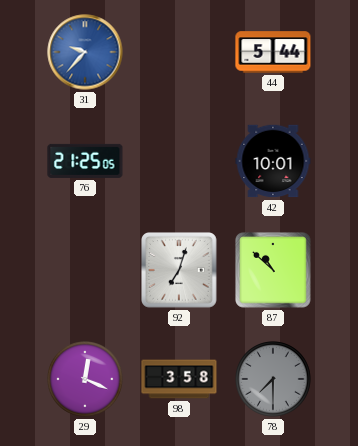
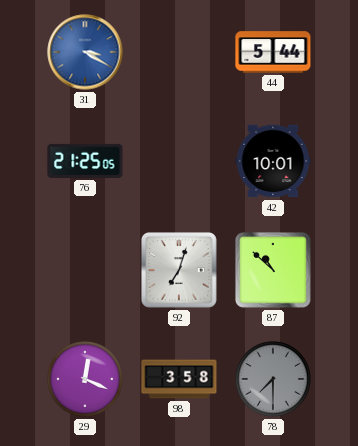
31: 9:37 -> 3:20 (85, 52)
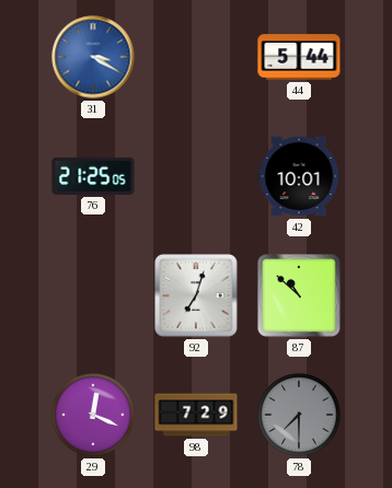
98: 3:58 -> 7:29 (196, 415)
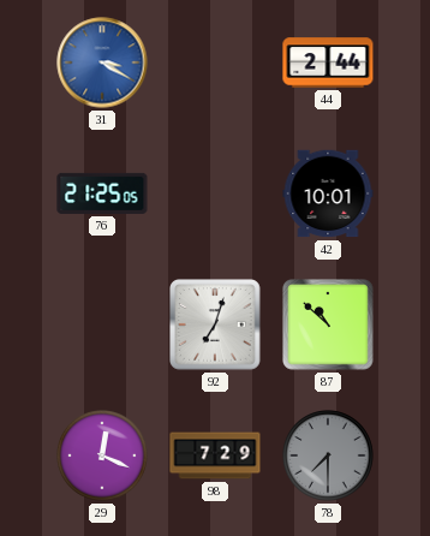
44: 5:44 -> 2:44 (328, 62)
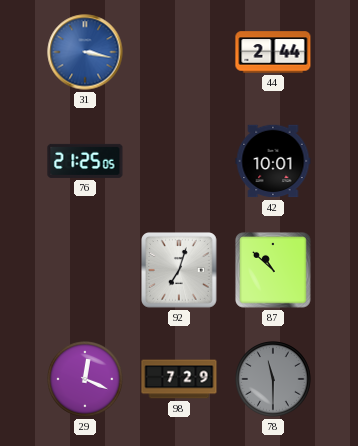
31: 3:20 -> 3:17 (85, 52)
78: 7:30 -> 11:30 (273, 379)
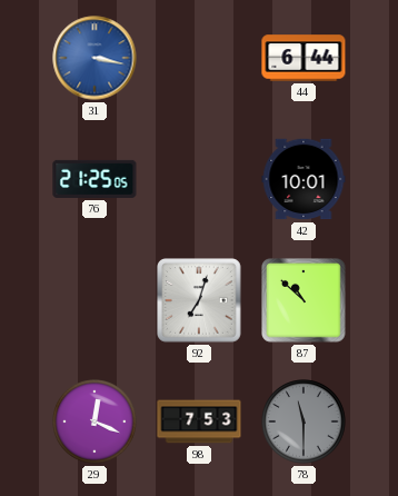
44: 2:44 -> 6:44 (304, 58)
98: 7:29 -> 7:53 (199, 421)
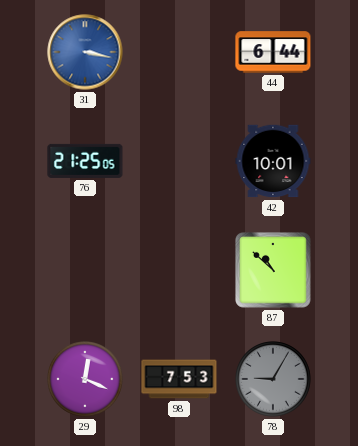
92: 7:03 -> none (200, 301)
78: 11:30 -> 9:05 (273, 379)
